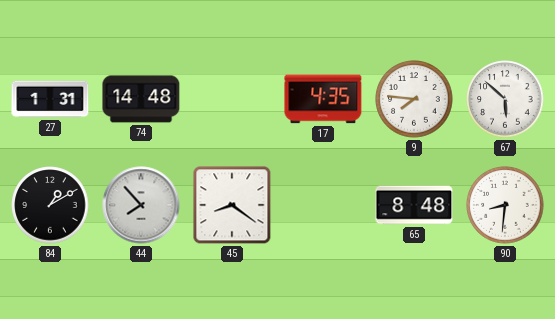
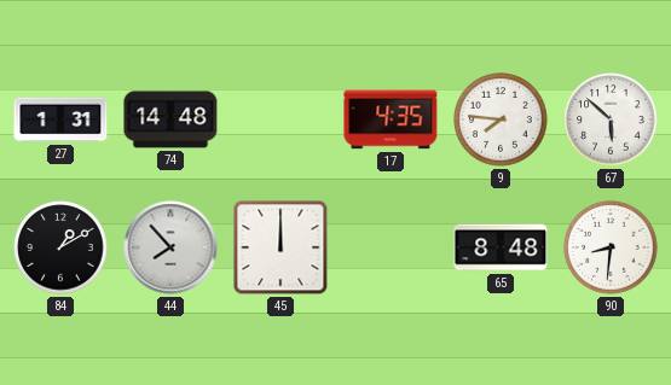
45: 8:21 -> 12:00 (280, 247)
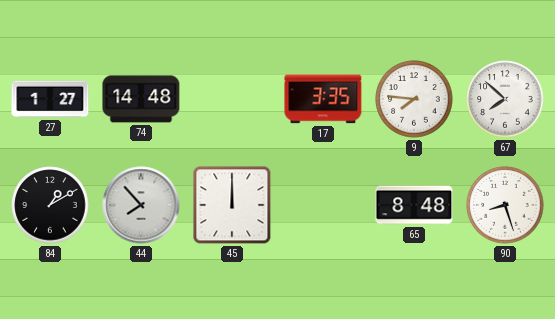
27: 1:31 -> 1:27 (50, 99)
17: 4:35 -> 3:35 (323, 99)
67: 5:52 -> 7:52 (505, 99)
90: 8:31 -> 8:27 (505, 205)
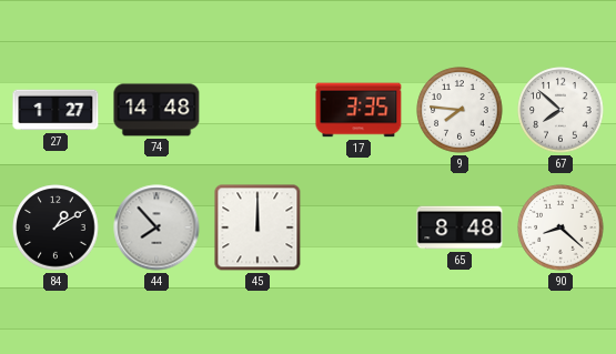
90: 8:27 -> 8:22 (561, 227)
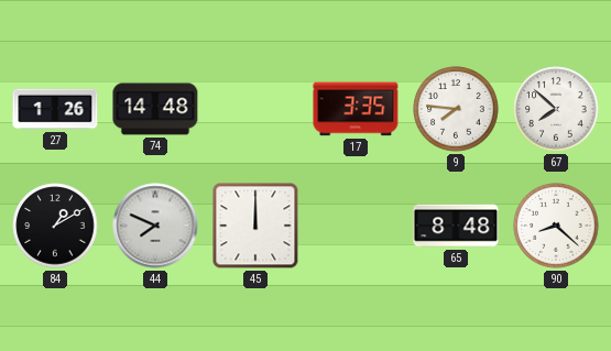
27: 1:27 -> 1:26 (55, 109)
44: 7:53 -> 7:49 (155, 226)
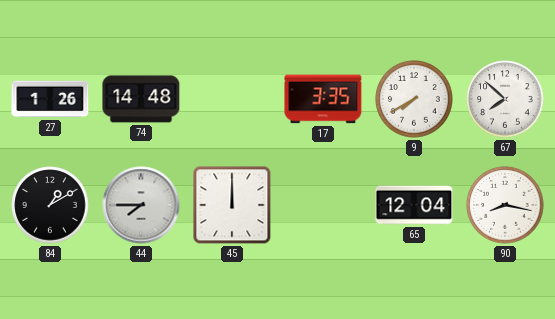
9: 7:46 -> 7:40 (414, 99)
44: 7:49 -> 7:45 (141, 205)
65: 8:48 -> 12:04 (414, 205)
90: 8:22 -> 8:17 (505, 205)
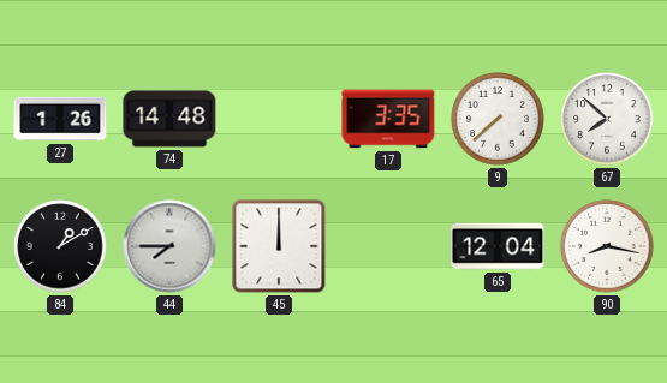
9: 7:40 -> 7:38 (498, 119)
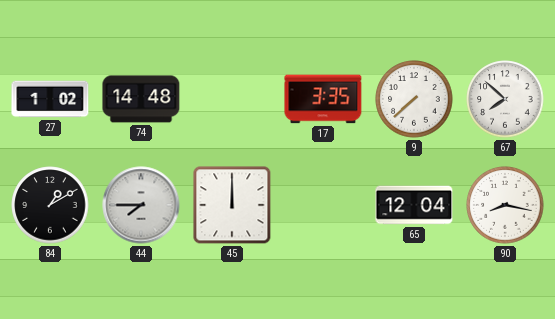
27: 1:26 -> 1:02 (50, 99)
